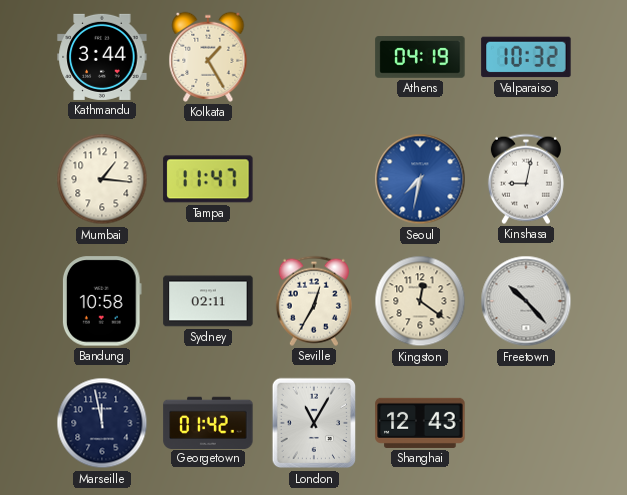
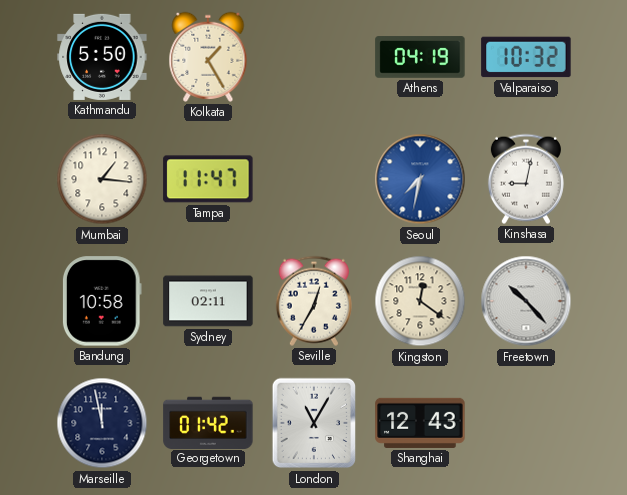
Kathmandu: 3:44 -> 5:50 (102, 57)
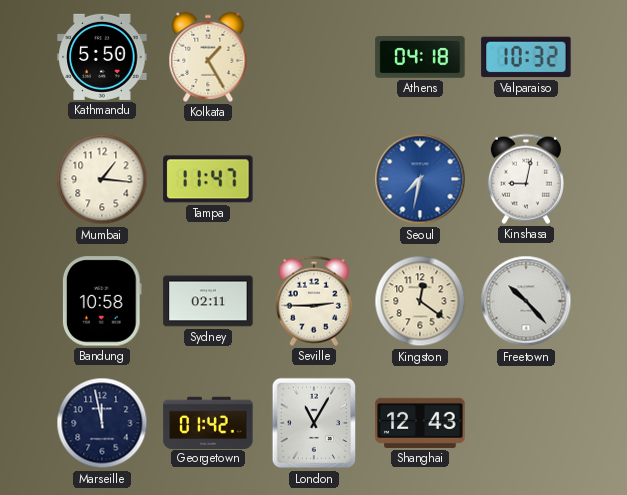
Athens: 04:19 -> 04:18 (420, 57)
Seville: 12:35 -> 2:45 (314, 301)
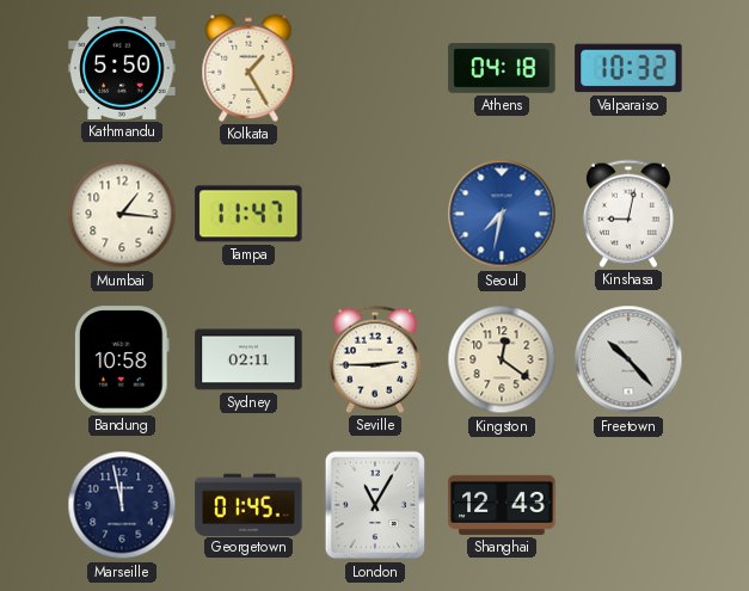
Georgetown: 01:42 -> 01:45 (248, 504)
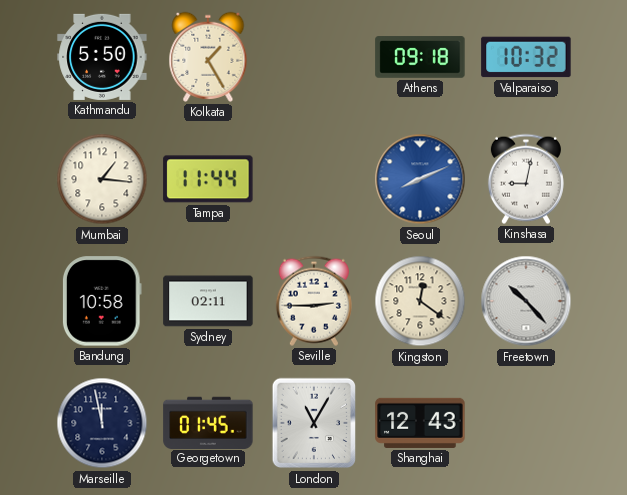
Athens: 04:18 -> 09:18 (420, 57)
Tampa: 11:47 -> 11:44 (208, 179)
Seoul: 7:32 -> 8:11 (420, 179)
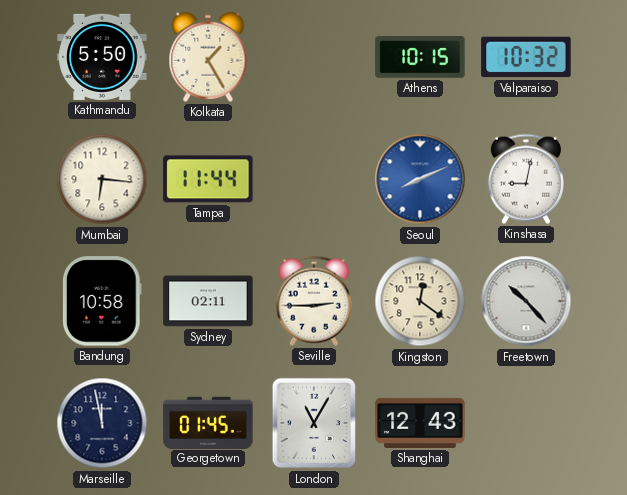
Athens: 09:18 -> 10:15 (420, 57)
Mumbai: 1:16 -> 6:16 (102, 179)
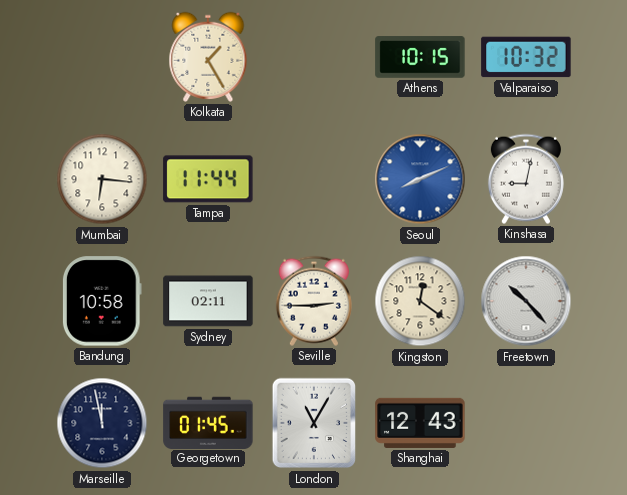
Kathmandu: 5:50 -> none (102, 57)
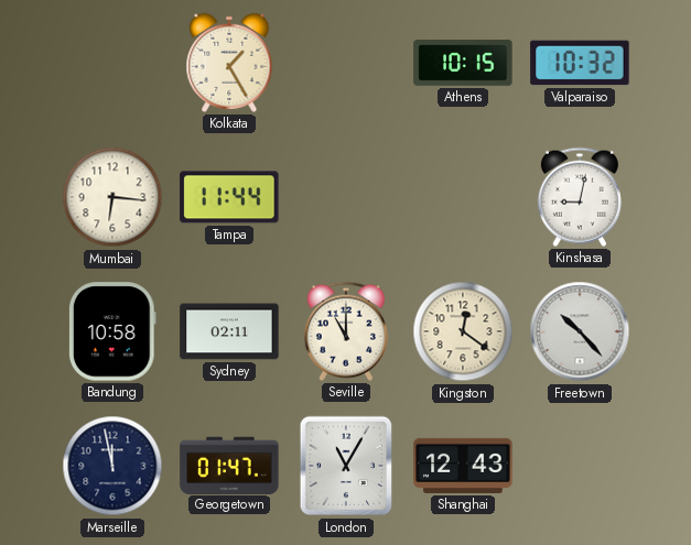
Seoul: 8:11 -> none (420, 179)
Seville: 2:45 -> 11:00 (346, 331)
Georgetown: 01:45 -> 01:47 (229, 465)
